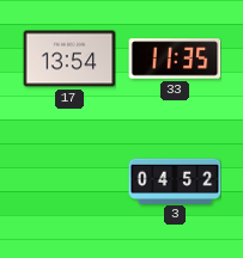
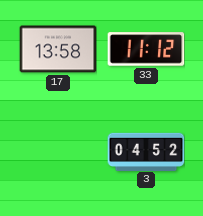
17: 13:54 -> 13:58 (58, 49)
33: 11:35 -> 11:12 (146, 49)
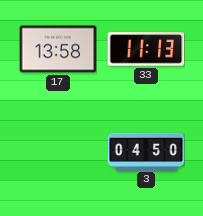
33: 11:12 -> 11:13 (146, 49)
3: 04:52 -> 04:50 (146, 151)
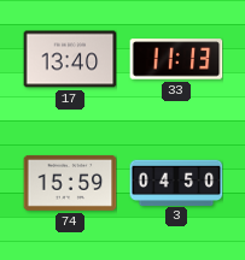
17: 13:58 -> 13:40 (70, 59)
74: none -> 15:59 (70, 183)
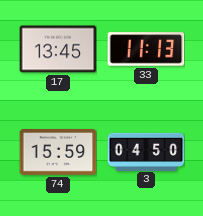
17: 13:40 -> 13:45 (58, 49)
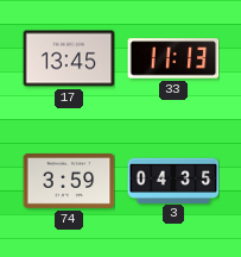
74: 15:59 -> 3:59 (69, 181)
3: 04:50 -> 04:35 (173, 180)
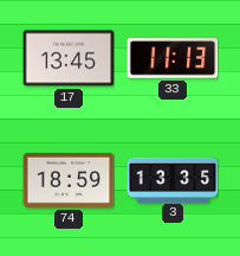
74: 3:59 -> 18:59 (69, 180)
3: 04:35 -> 13:35 (173, 179)
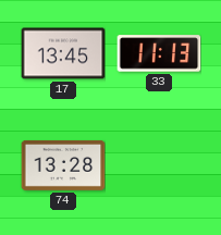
74: 18:59 -> 13:28 (63, 165)
3: 13:35 -> none (173, 179)
